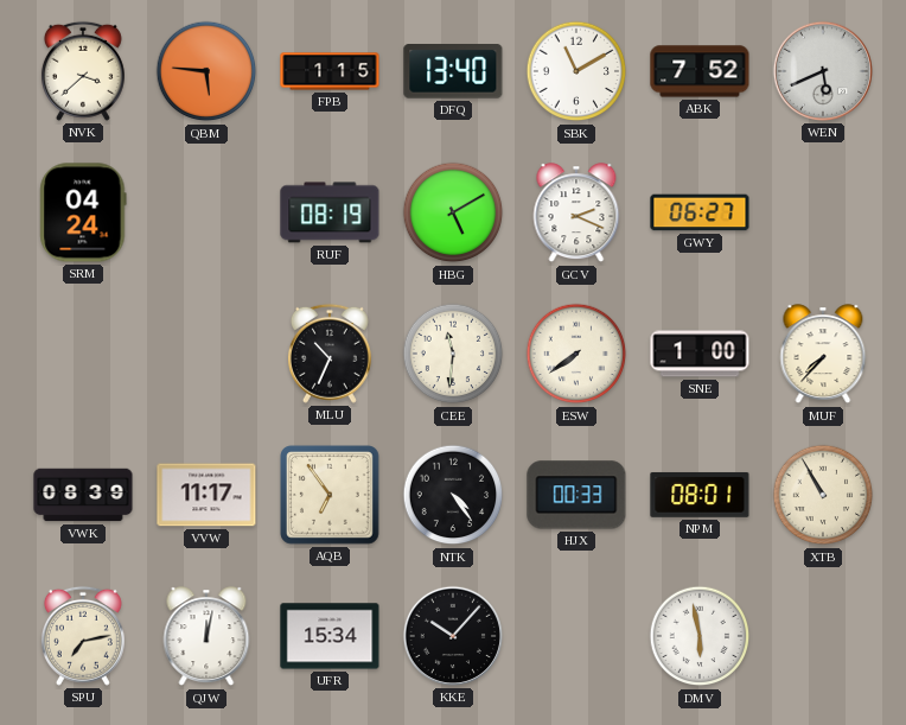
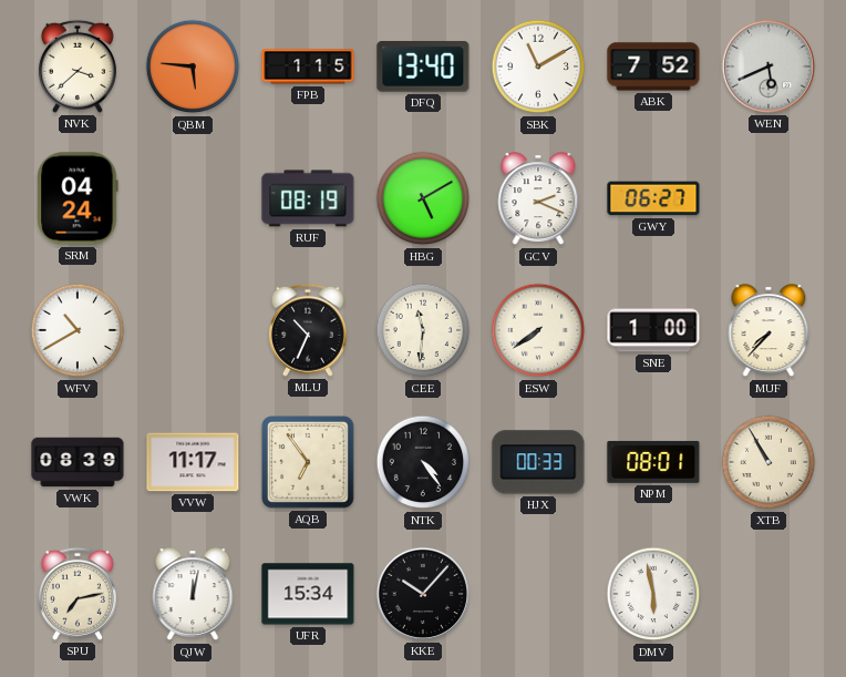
WFV: none -> 10:40 (78, 330)
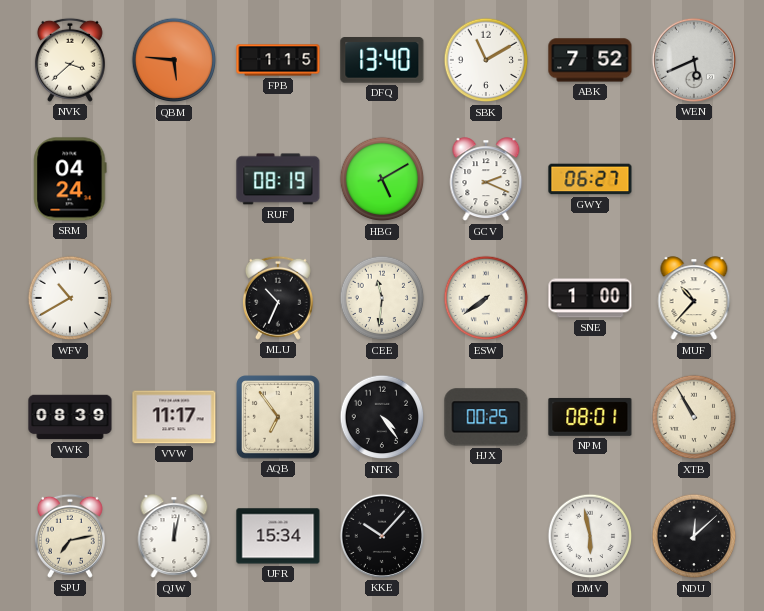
MUF: 7:37 -> 10:37 (694, 299)
HJX: 00:33 -> 00:25 (486, 417)
NDU: none -> 12:08 (694, 536)
